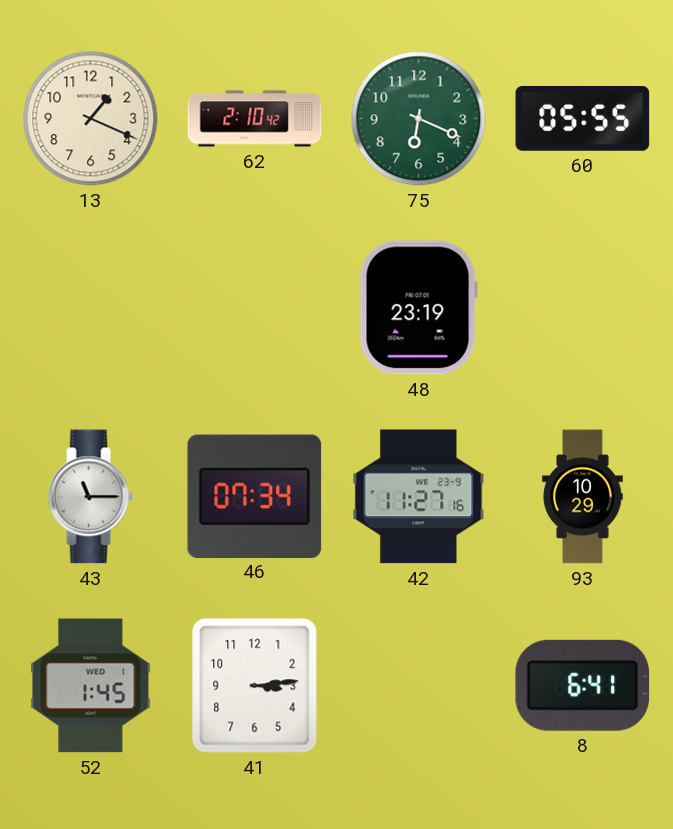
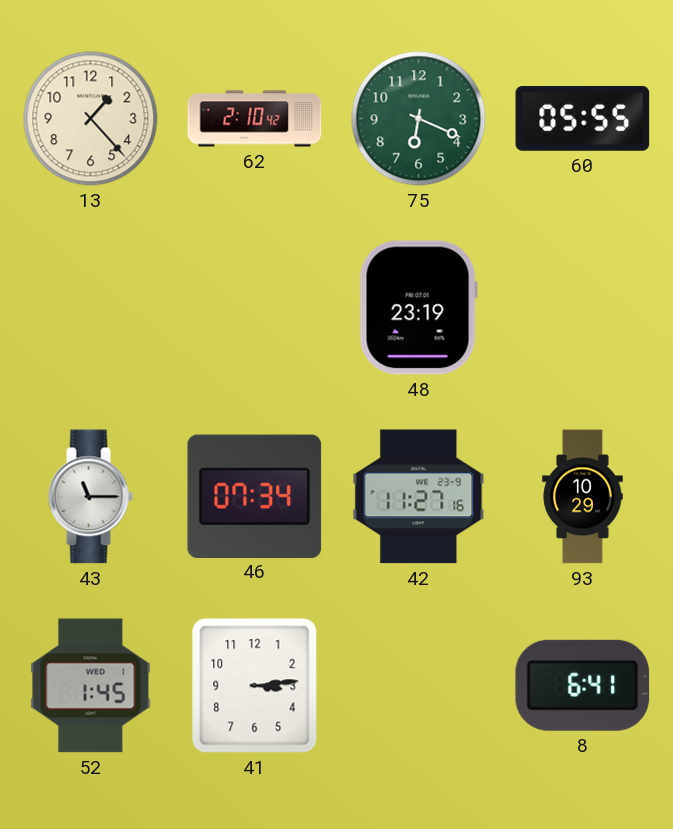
13: 1:19 -> 1:23 (91, 119)
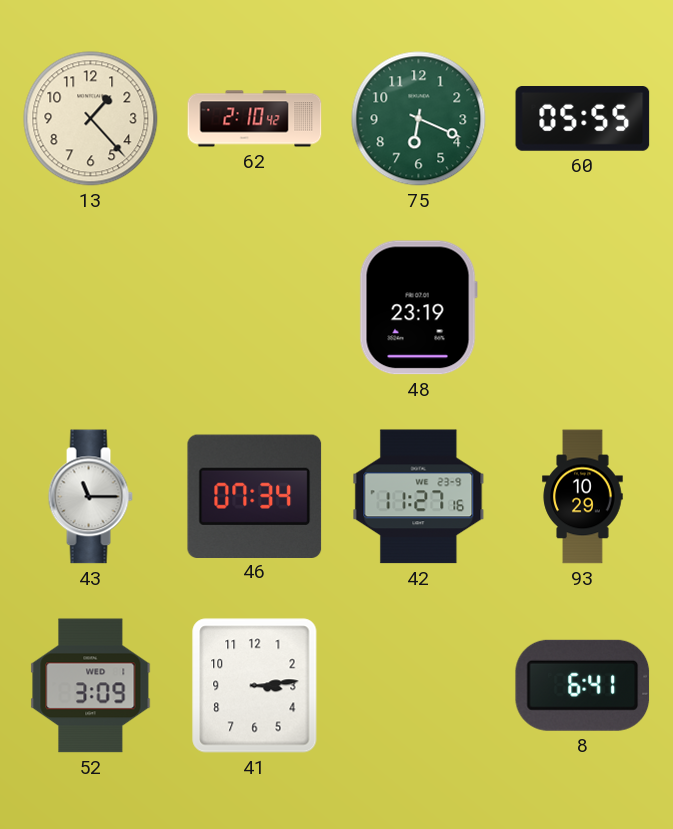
52: 1:45 -> 3:09 (91, 686)
